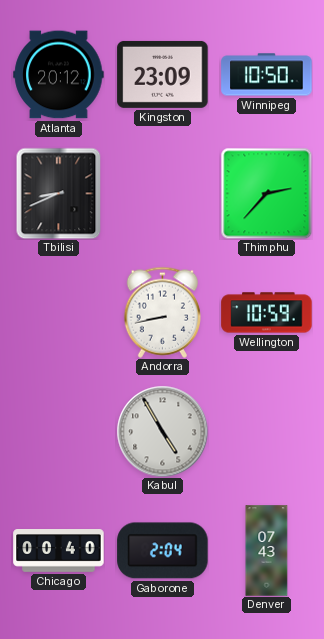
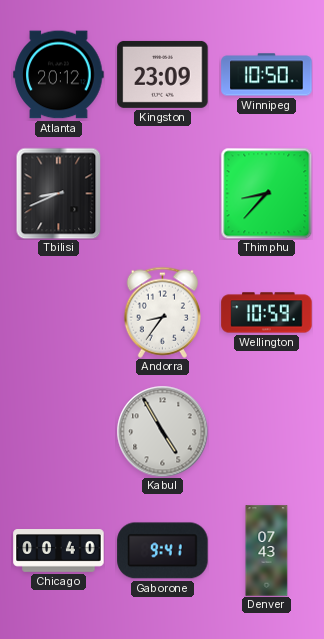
Thimphu: 2:37 -> 8:37 (266, 193)
Andorra: 8:43 -> 8:36 (162, 312)
Gaborone: 2:04 -> 9:41 (163, 551)
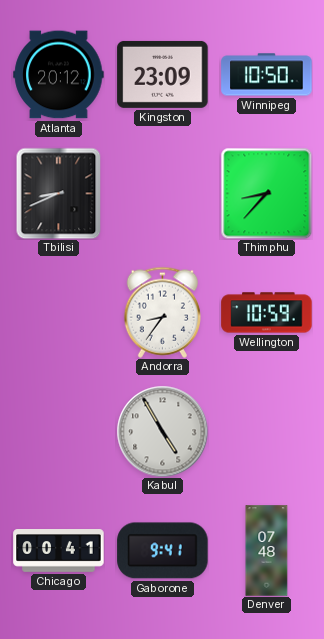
Chicago: 00:40 -> 00:41 (59, 551)
Denver: 07:43 -> 07:48 (267, 551)
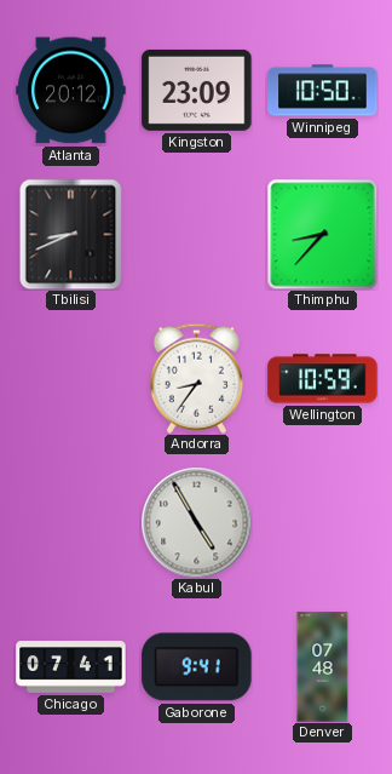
Chicago: 00:41 -> 07:41 (71, 667)
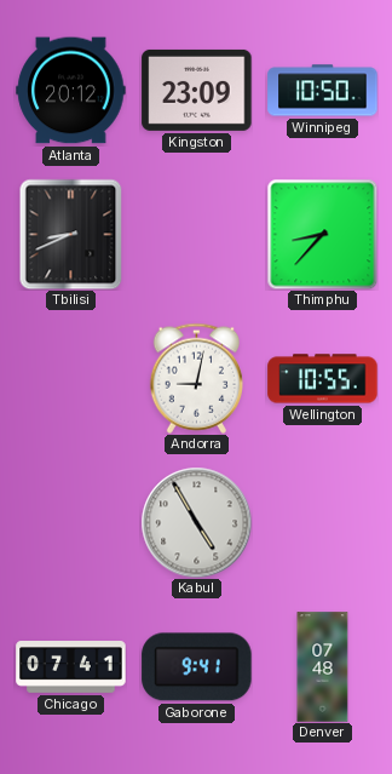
Andorra: 8:36 -> 9:02 (196, 378)
Wellington: 10:59 -> 10:55 (323, 379)
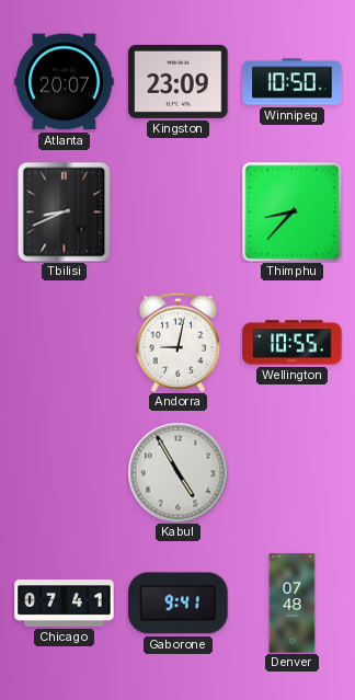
Atlanta: 20:12 -> 20:07 (65, 82)
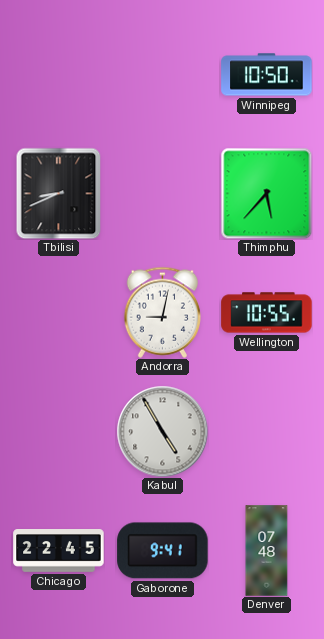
Atlanta: 20:07 -> none (65, 82)
Kingston: 23:09 -> none (179, 81)
Thimphu: 8:37 -> 5:37 (266, 193)
Chicago: 07:41 -> 22:45 (59, 551)
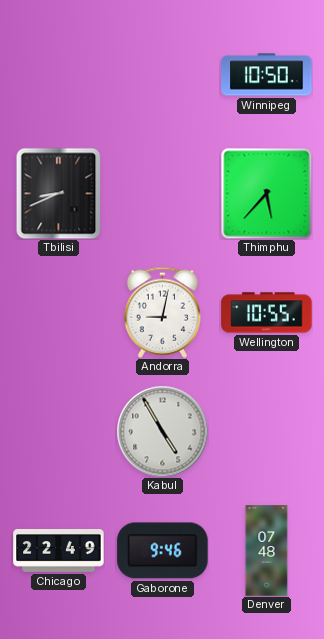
Chicago: 22:45 -> 22:49 (59, 551)
Gaborone: 9:41 -> 9:46 (163, 551)
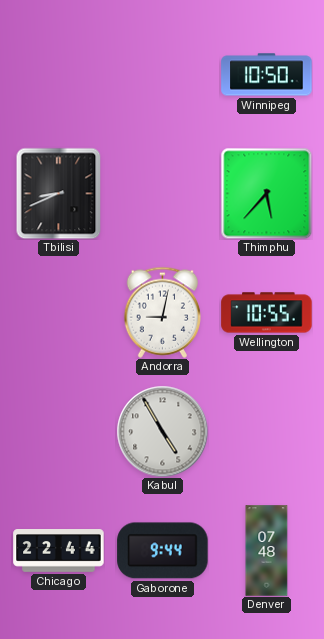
Chicago: 22:49 -> 22:44 (59, 551)
Gaborone: 9:46 -> 9:44 (163, 551)
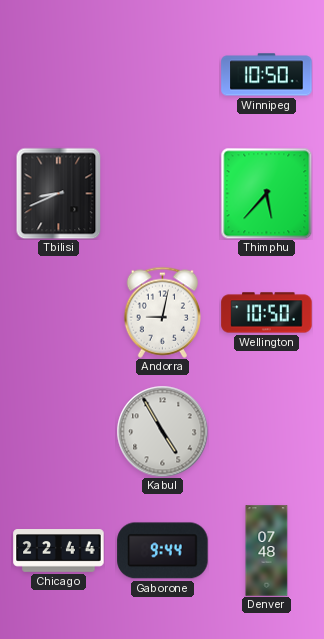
Wellington: 10:55 -> 10:50 (267, 313)
